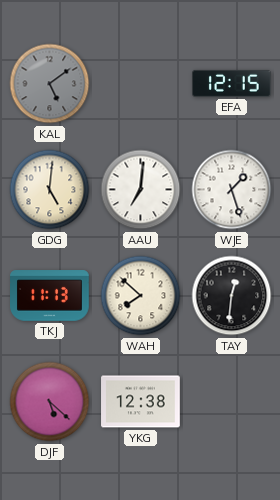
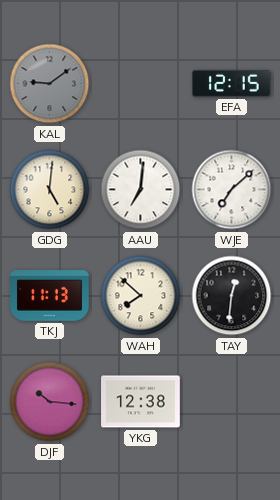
KAL: 5:09 -> 9:09 (50, 84)
WJE: 1:27 -> 7:08 (232, 190)
DJF: 5:22 -> 10:16 (50, 402)
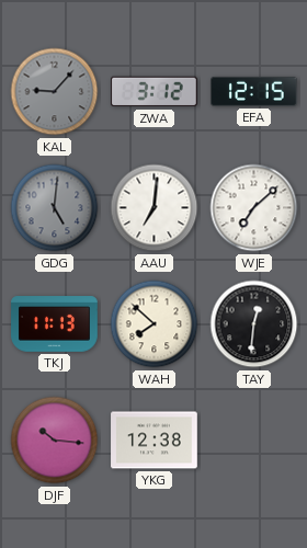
KAL: 9:09 -> 9:07 (55, 92)
ZWA: none -> 3:12 (155, 92)
GDG dial: cream -> grey (55, 208)
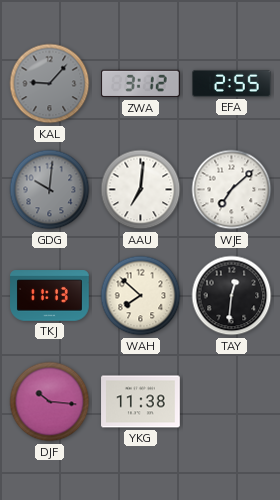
EFA: 12:15 -> 2:55 (232, 83)
GDG: 5:01 -> 10:01 (50, 190)
YKG: 12:38 -> 11:38 (141, 402)
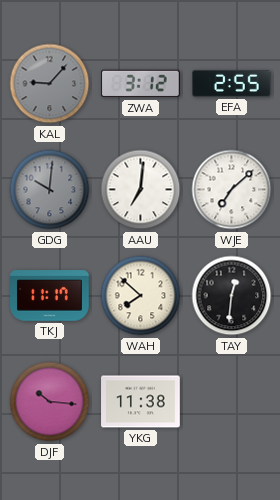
TKJ: 11:13 -> 11:17 (50, 296)
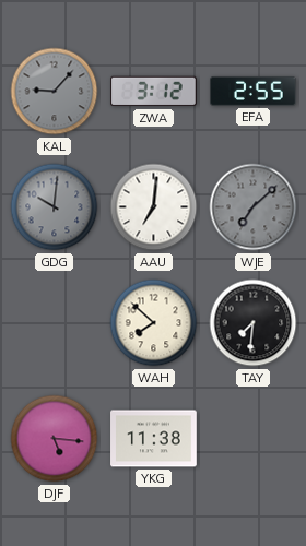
WJE dial: white -> grey (254, 207)
TKJ: 11:17 -> none (50, 296)
TAY: 12:31 -> 7:31 (254, 323)
DJF: 10:16 -> 5:16 (55, 439)
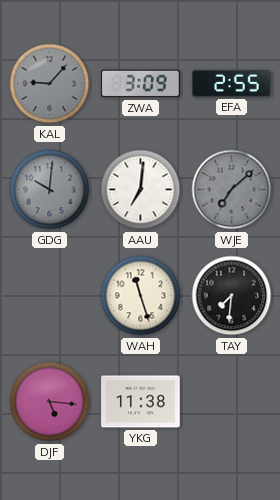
ZWA: 3:12 -> 3:09 (141, 84)
WAH: 7:52 -> 11:27 (141, 296)
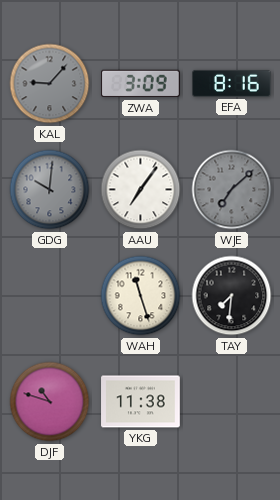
EFA: 2:55 -> 8:16 (232, 83)
AAU: 7:01 -> 7:06 (141, 190)
DJF: 5:16 -> 10:48 (50, 402)
